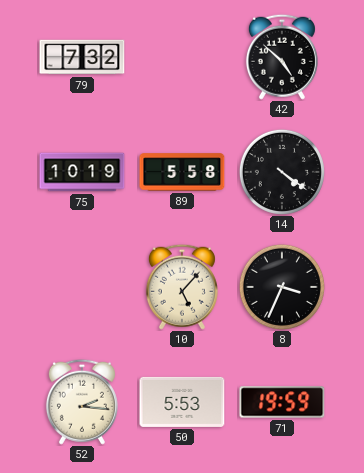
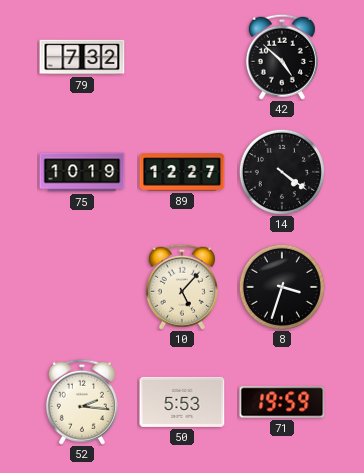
89: 5:58 -> 12:27 (182, 172)
8: 3:34 -> 3:33 (282, 287)
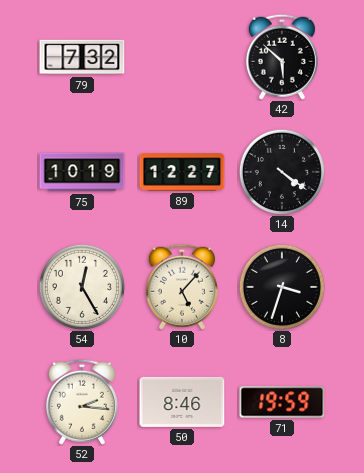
42: 4:52 -> 5:52 (282, 57)
54: none -> 12:25 (82, 287)
50: 5:53 -> 8:46 (182, 402)
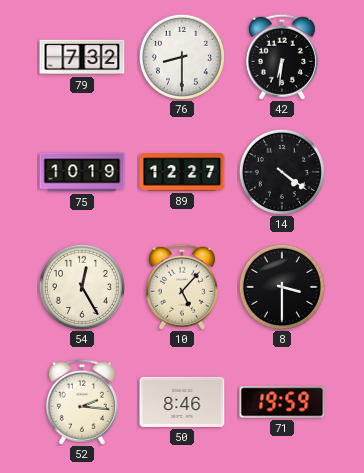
76: none -> 8:30 (182, 57)
42: 5:52 -> 6:31 (282, 57)
8: 3:33 -> 3:30 (282, 287)
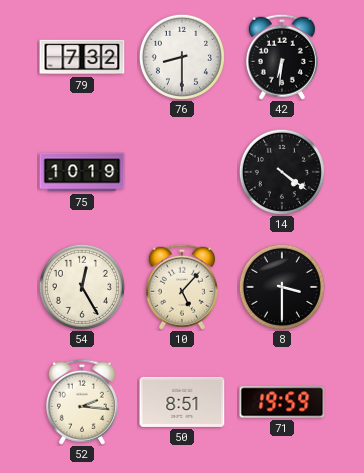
89: 12:27 -> none (182, 172)
50: 8:46 -> 8:51 (182, 402)
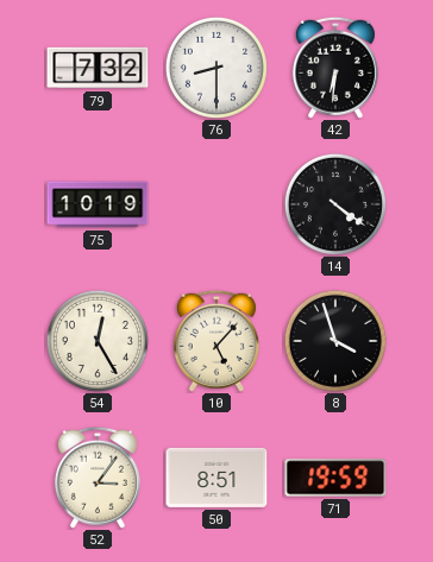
8: 3:30 -> 3:57 (335, 341)
52: 2:16 -> 3:06 (98, 478)
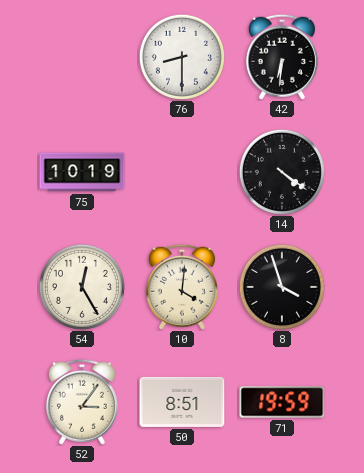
79: 7:32 -> none (98, 68)
10: 5:07 -> 4:01 (182, 287)
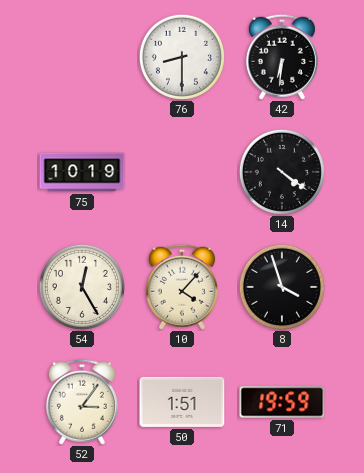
10: 4:01 -> 4:07 (182, 287)
50: 8:51 -> 1:51 (182, 402)
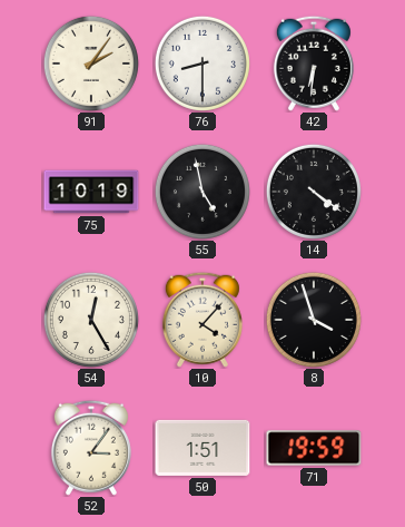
91: none -> 2:06 (91, 64)
55: none -> 4:58 (202, 192)
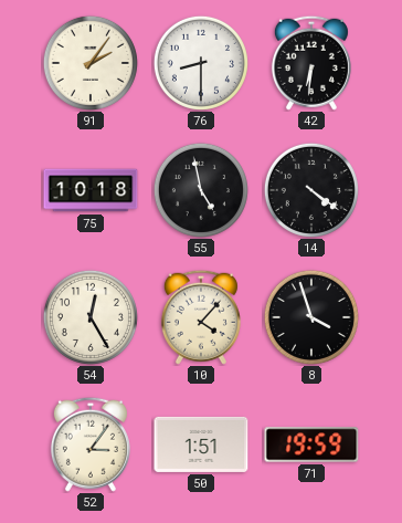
75: 10:19 -> 10:18 (91, 190)
